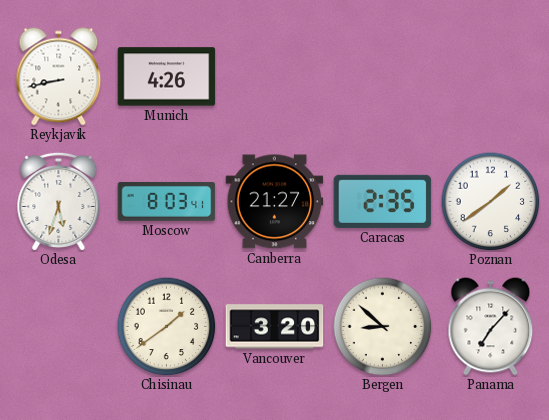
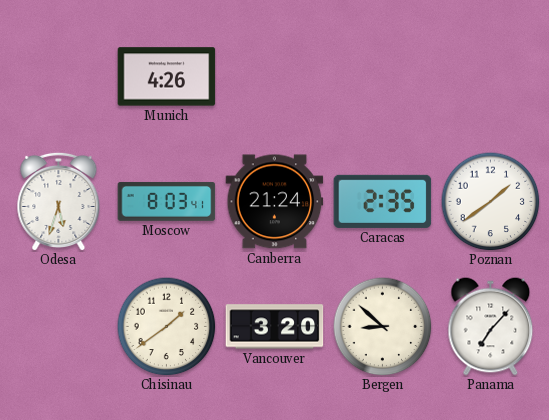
Reykjavik: 8:43 -> none (59, 77)
Canberra: 21:27 -> 21:24 (275, 202)
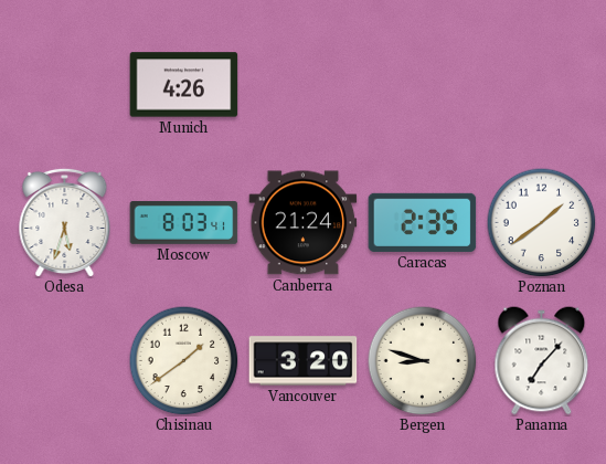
Bergen: 8:52 -> 8:48 (423, 361)
